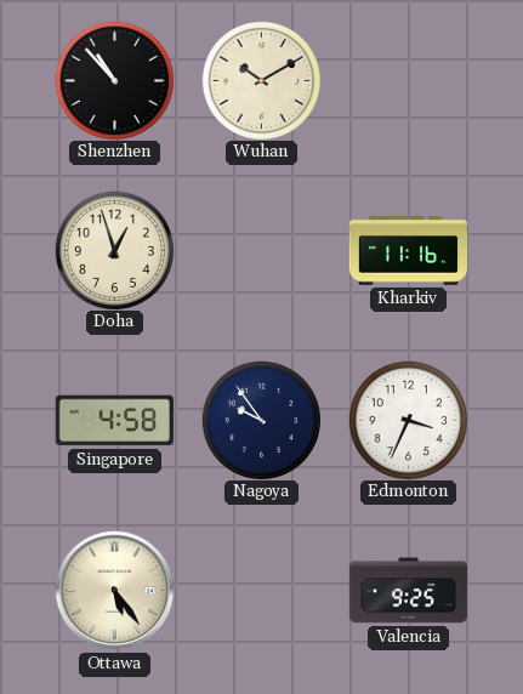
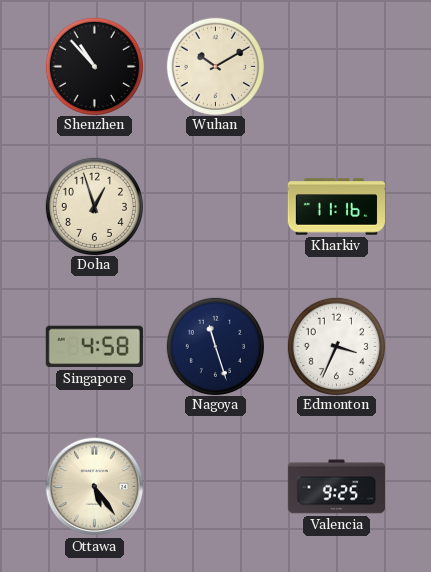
Nagoya: 9:54 -> 11:27 (215, 346)
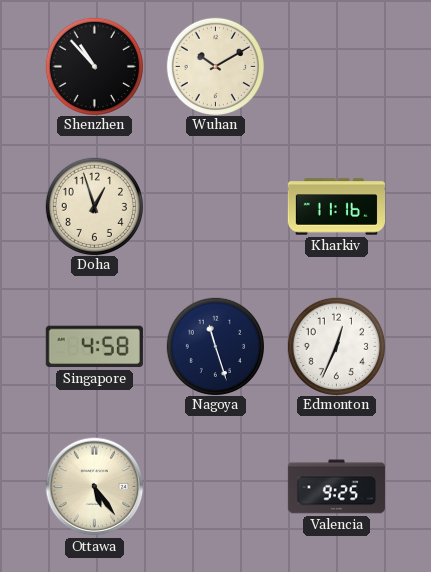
Edmonton: 3:34 -> 12:34 (336, 346)
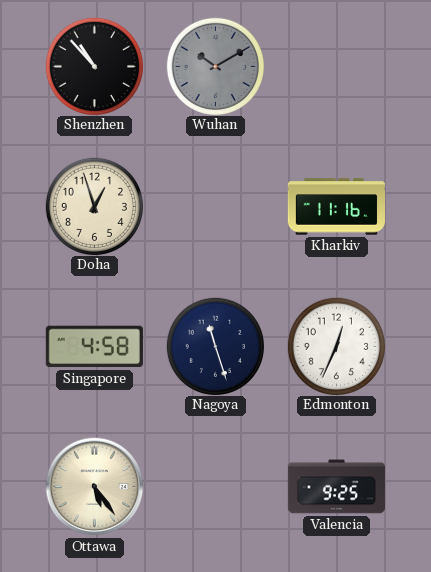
Wuhan dial: cream -> grey (215, 66)
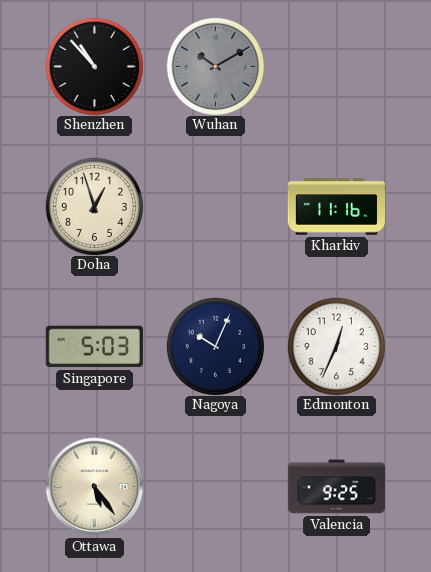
Singapore: 4:58 -> 5:03 (94, 347)
Nagoya: 11:27 -> 10:04 (215, 346)
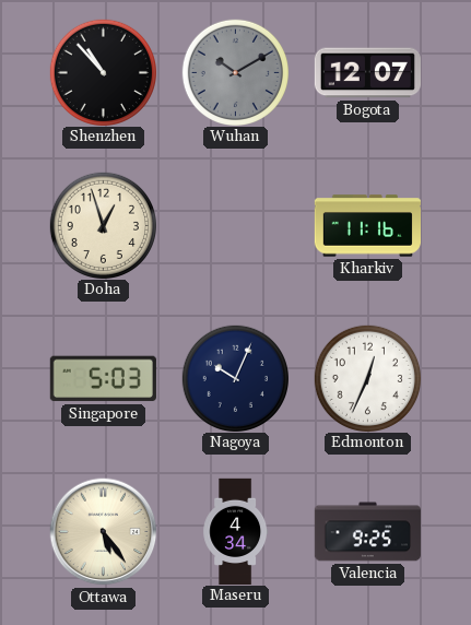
Bogota: none -> 12:07 (367, 73)
Maseru: none -> 4:34 (236, 531)
